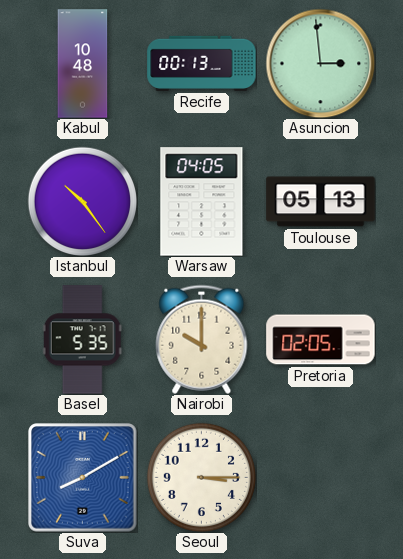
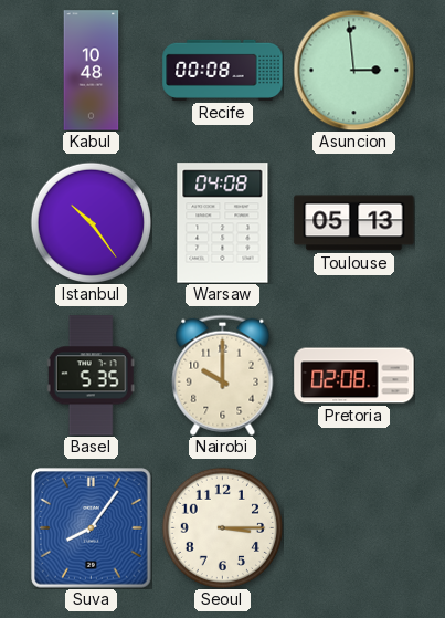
Recife: 00:13 -> 00:08 (223, 70)
Warsaw: 04:05 -> 04:08 (223, 223)
Pretoria: 02:05 -> 02:08 (354, 376)
Suva: 8:10 -> 8:06 (92, 528)
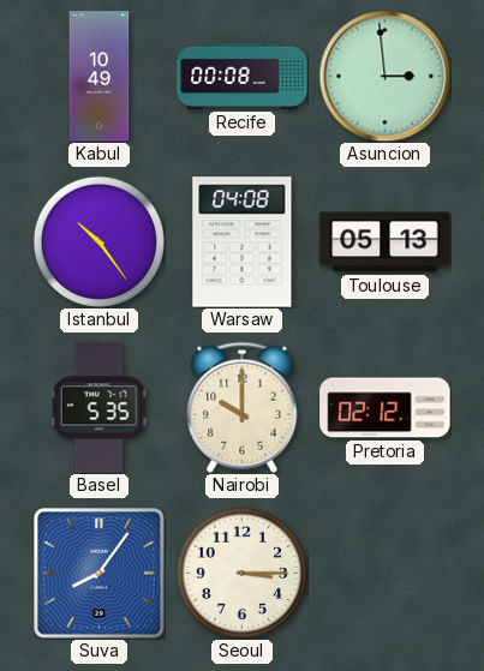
Kabul: 10:48 -> 10:49 (100, 77)
Pretoria: 02:08 -> 02:12 (386, 408)
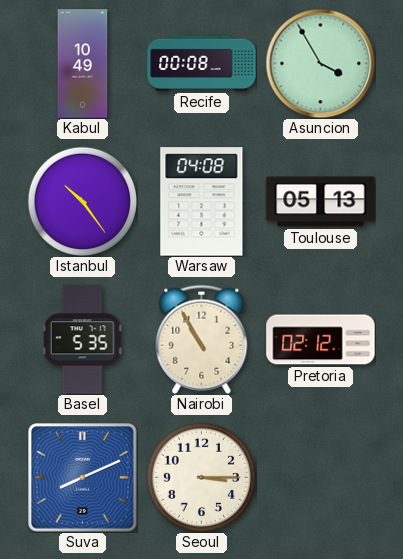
Asuncion: 2:59 -> 3:55 (320, 63)
Nairobi: 10:00 -> 10:55 (202, 339)
Suva: 8:06 -> 8:11 (83, 478)
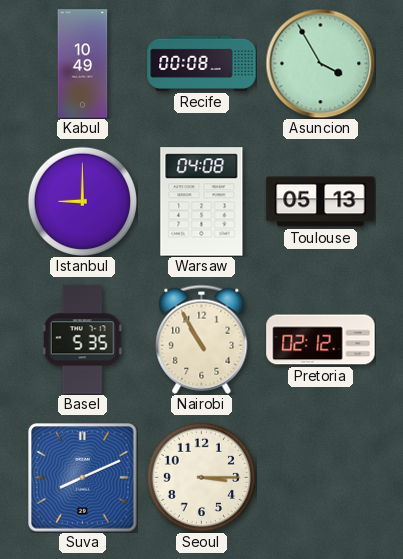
Istanbul: 10:24 -> 9:00 (82, 201)
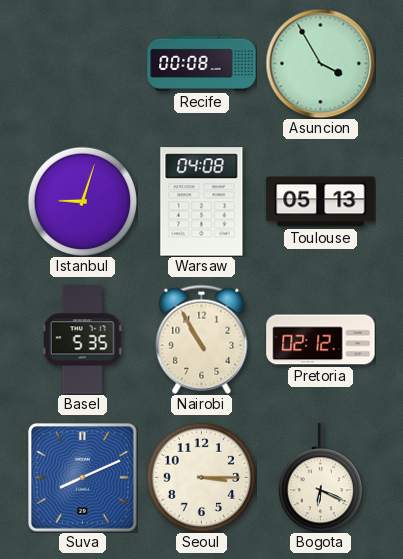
Kabul: 10:49 -> none (83, 64)
Istanbul: 9:00 -> 9:03 (82, 201)
Bogota: none -> 6:19 (320, 478)
